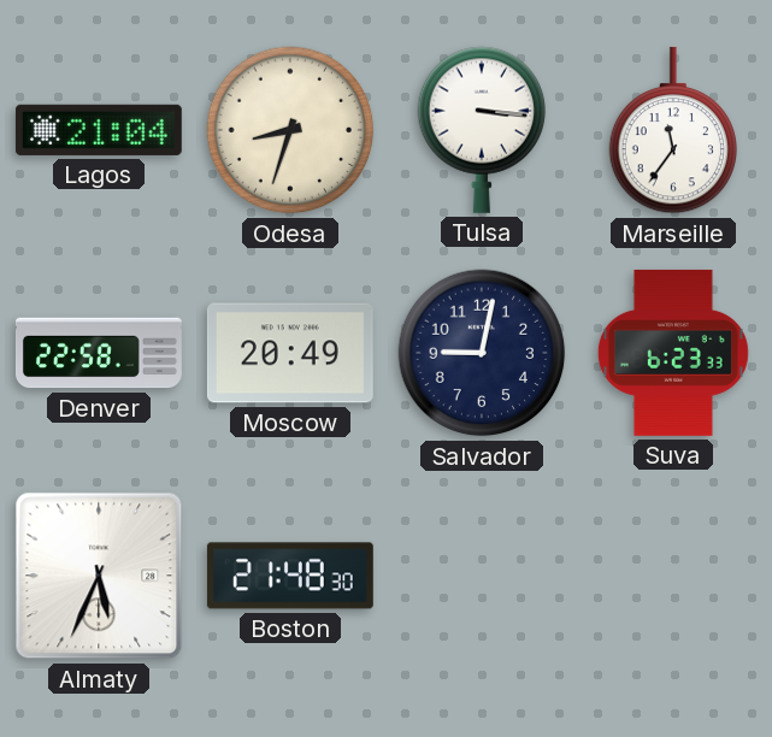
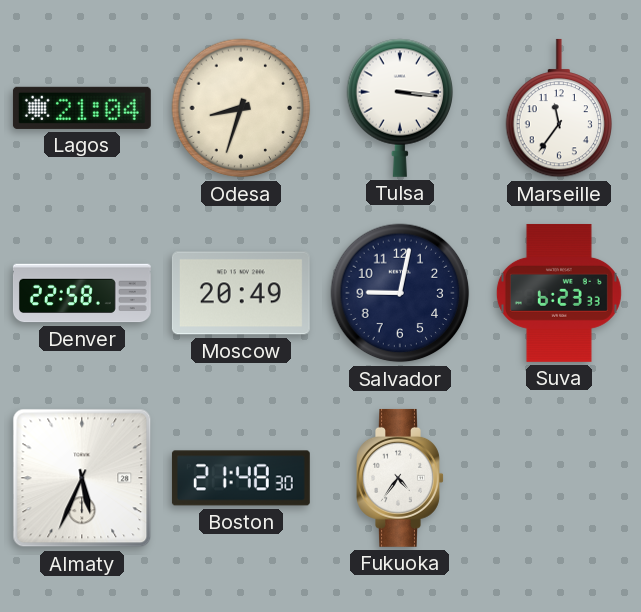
Fukuoka: none -> 4:36 (400, 478)
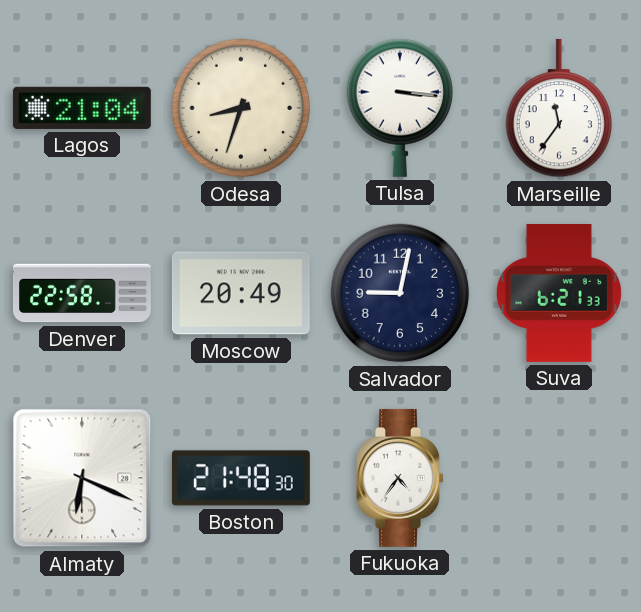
Suva: 6:23 -> 6:21 (559, 293)
Almaty: 5:34 -> 6:19 (82, 478)
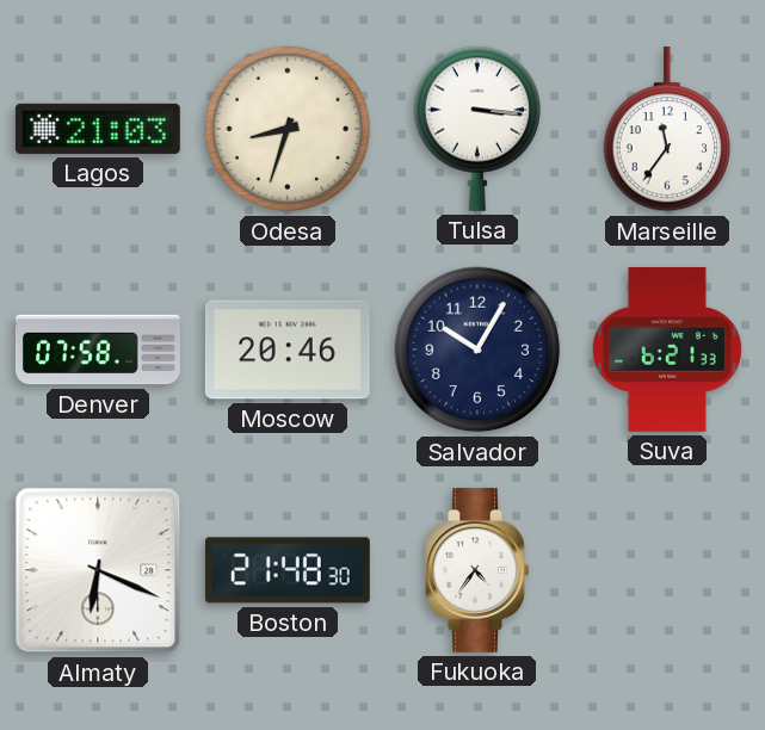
Lagos: 21:04 -> 21:03 (98, 129)
Denver: 22:58 -> 07:58 (98, 349)
Moscow: 20:49 -> 20:46 (288, 349)
Salvador: 9:02 -> 10:05 (477, 349)
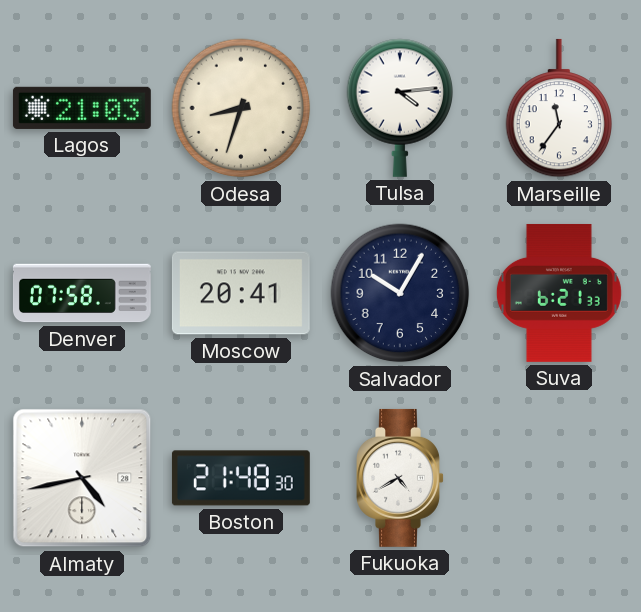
Tulsa: 3:16 -> 4:14 (400, 108)
Moscow: 20:46 -> 20:41 (241, 293)
Almaty: 6:19 -> 4:43 (82, 478)
Fukuoka: 4:36 -> 4:40 (400, 478)
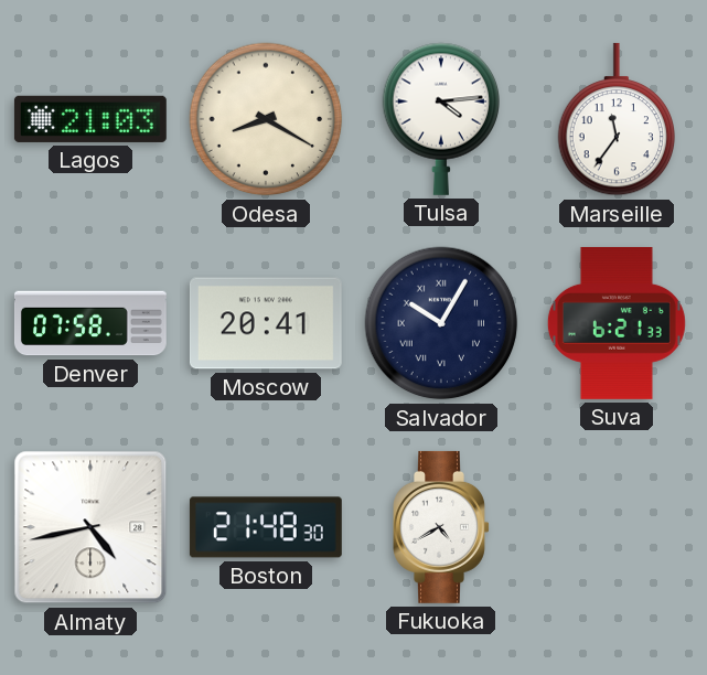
Odesa: 8:33 -> 8:20 (266, 119)
Salvador numerals: Arabic -> Roman (441, 323)
